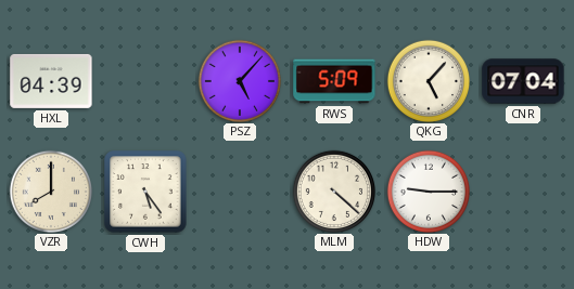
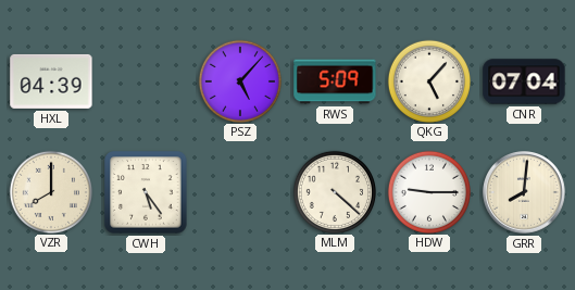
GRR: none -> 8:01 (525, 193)
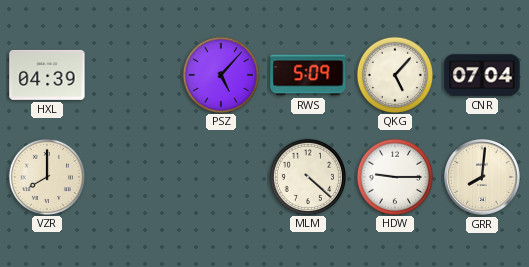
CWH: 5:24 -> none (146, 192)
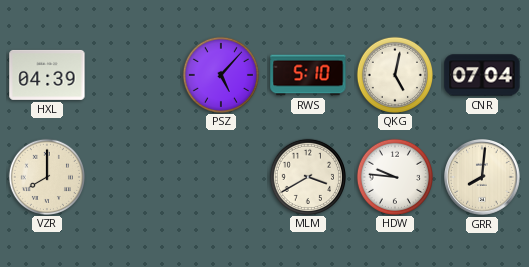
RWS: 5:09 -> 5:10 (308, 75)
QKG: 5:07 -> 5:02 (394, 74)
MLM: 4:22 -> 3:40 (307, 176)
HDW: 9:15 -> 9:46 (394, 176)
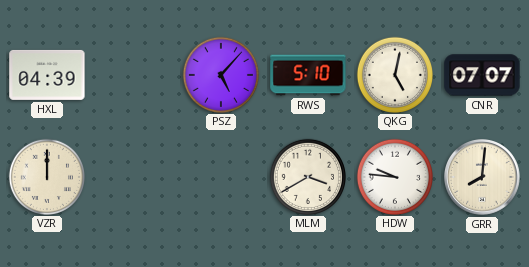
CNR: 07:04 -> 07:07 (482, 75)
VZR: 8:00 -> 12:00 (46, 176)
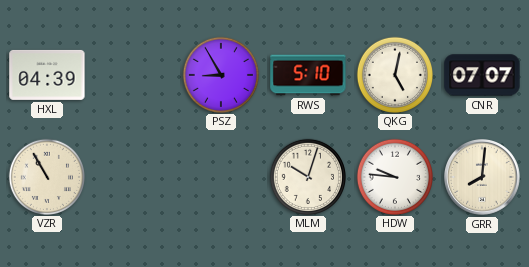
PSZ: 5:07 -> 8:55 (220, 74)
VZR: 12:00 -> 10:55 (46, 176)
MLM: 3:40 -> 10:03 (307, 176)
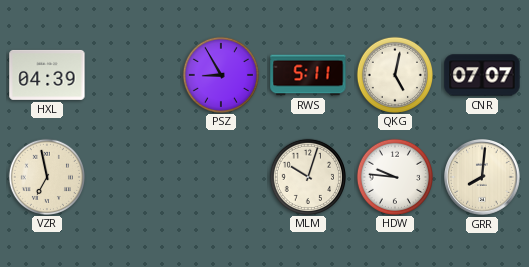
RWS: 5:10 -> 5:11 (308, 75)
VZR: 10:55 -> 6:58 (46, 176)
